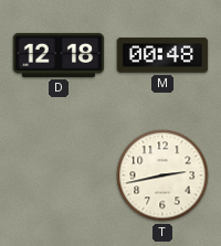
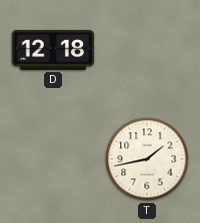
M: 00:48 -> none (162, 55)
T: 2:43 -> 1:43 (147, 159)
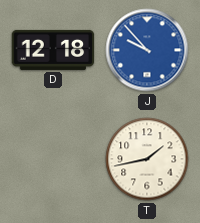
J: none -> 9:53 (147, 50)
